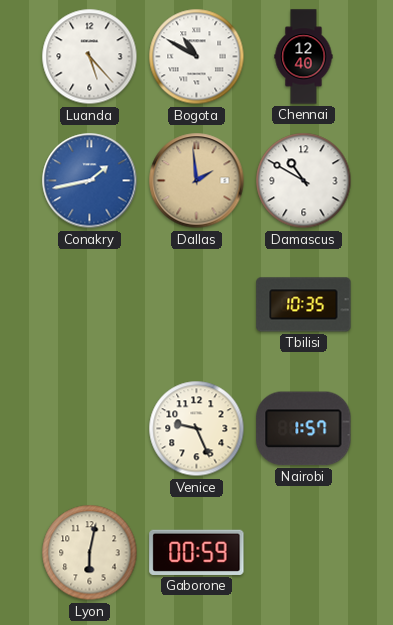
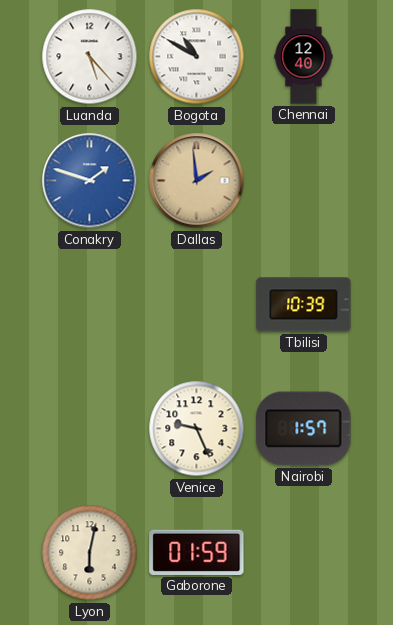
Conakry: 1:43 -> 1:48 (90, 181)
Damascus: 10:50 -> none (304, 181)
Tbilisi: 10:35 -> 10:39 (304, 305)
Gaborone: 00:59 -> 01:59 (197, 552)
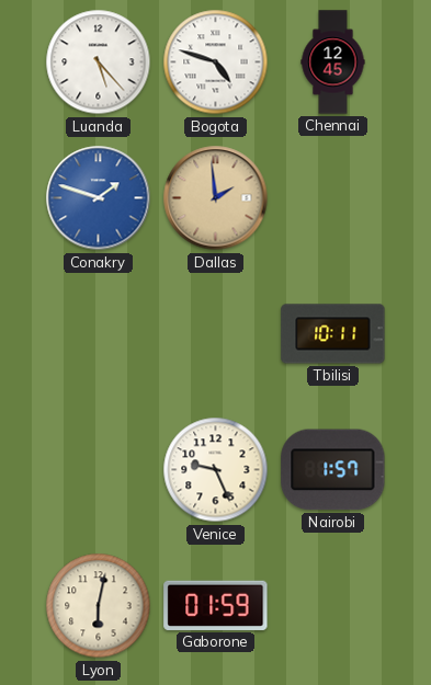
Bogota: 10:50 -> 4:48 (216, 62)
Chennai: 12:40 -> 12:45 (333, 62)
Tbilisi: 10:39 -> 10:11 (333, 334)
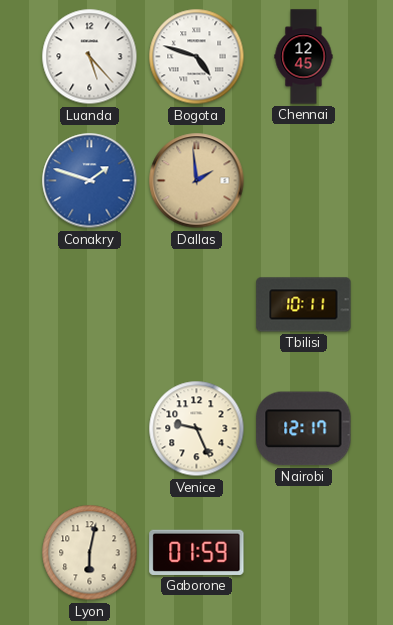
Nairobi: 1:57 -> 12:17 (304, 429)
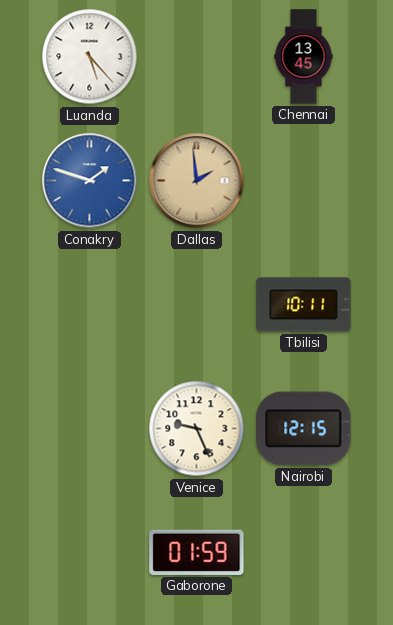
Bogota: 4:48 -> none (197, 57)
Chennai: 12:45 -> 13:45 (304, 57)
Nairobi: 12:17 -> 12:15 (304, 429)
Lyon: 6:02 -> none (90, 553)
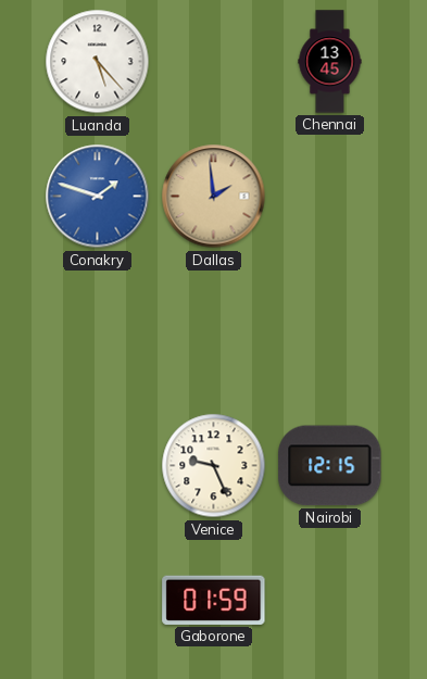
Tbilisi: 10:11 -> none (304, 305)
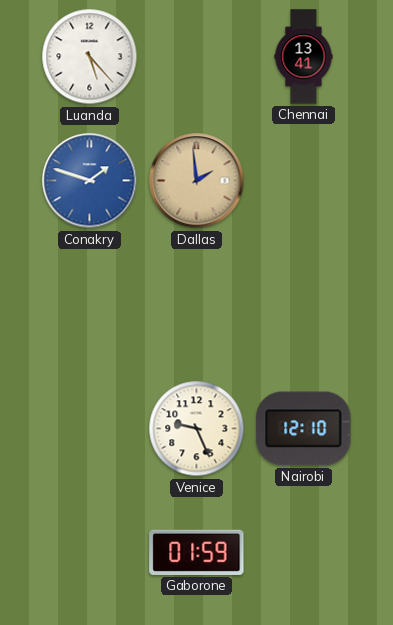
Chennai: 13:45 -> 13:41 (304, 57)
Nairobi: 12:15 -> 12:10 (304, 429)
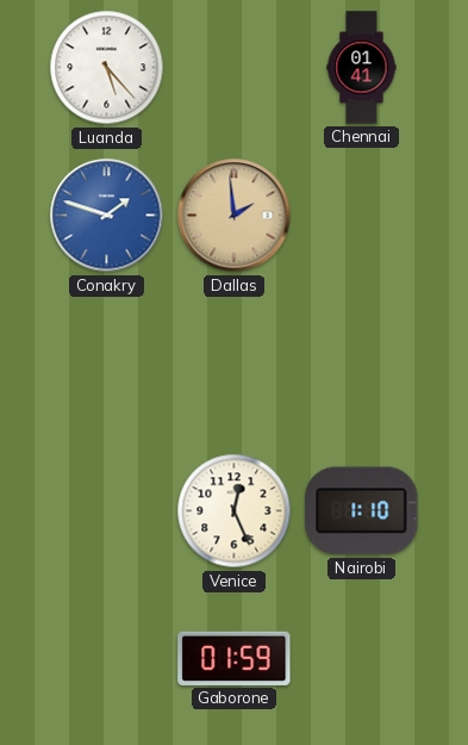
Chennai: 13:41 -> 01:41 (362, 68)
Venice: 9:26 -> 12:26 (235, 511)
Nairobi: 12:10 -> 1:10 (362, 511)
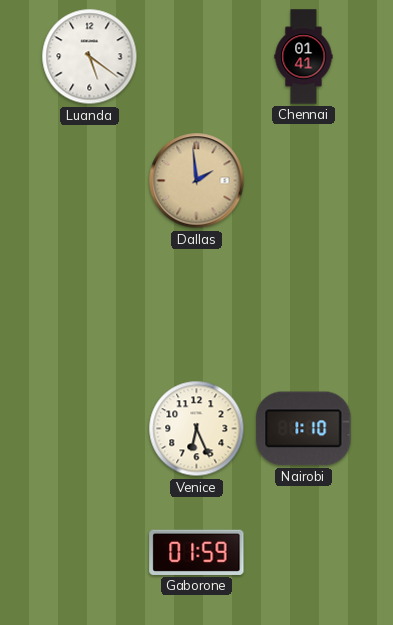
Luanda: 5:23 -> 5:21 (90, 57)
Conakry: 1:48 -> none (107, 216)
Venice: 12:26 -> 6:26 (197, 429)
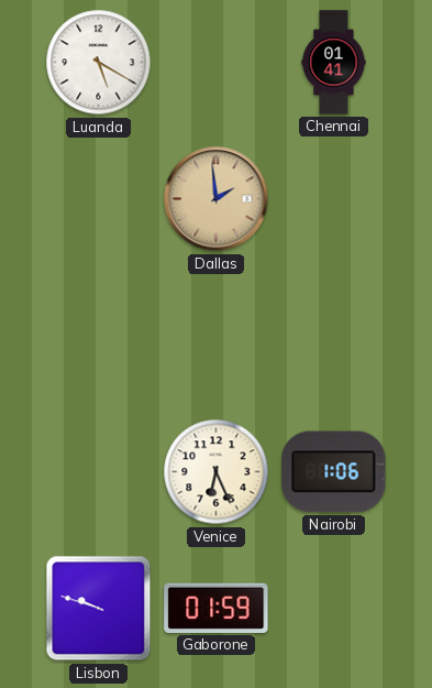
Luanda: 5:21 -> 5:20 (99, 63)
Nairobi: 1:10 -> 1:06 (334, 472)
Lisbon: none -> 9:48 (99, 609)
